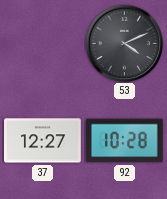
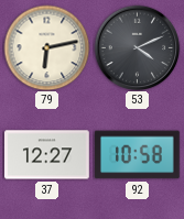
79: none -> 6:13 (46, 47)
92: 10:28 -> 10:58 (137, 155)
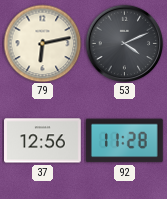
37: 12:27 -> 12:56 (43, 141)
92: 10:58 -> 11:28 (124, 141)
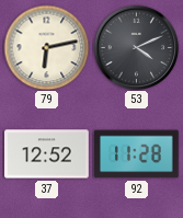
37: 12:56 -> 12:52 (47, 154)
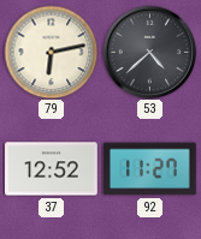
53: 4:11 -> 4:38 (149, 52)
92: 11:28 -> 11:27 (149, 169)
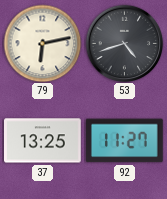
53: 4:38 -> 4:42 (124, 43)
37: 12:52 -> 13:25 (43, 141)
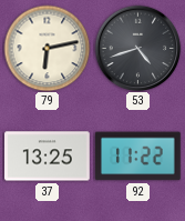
92: 11:27 -> 11:22 (137, 157)
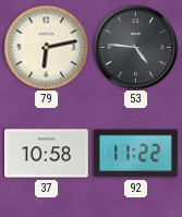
53: 4:42 -> 4:46 (135, 47)
37: 13:25 -> 10:58 (47, 154)
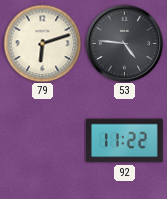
79: 6:13 -> 6:12 (42, 43)
37: 10:58 -> none (47, 154)
